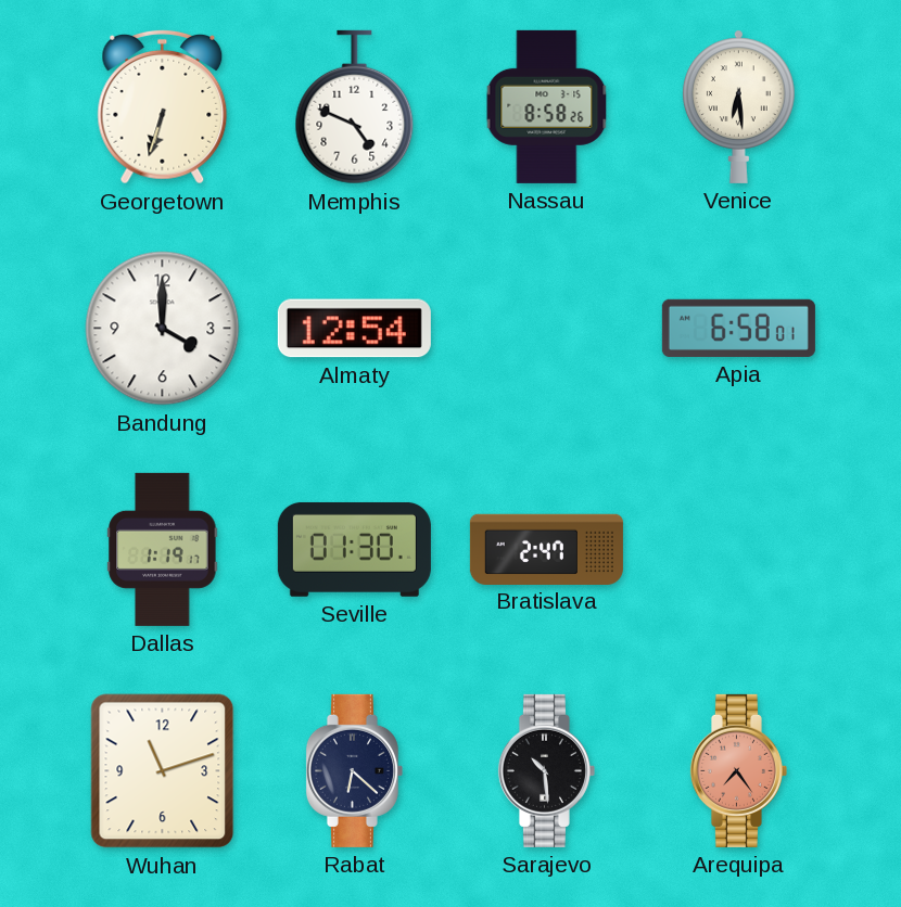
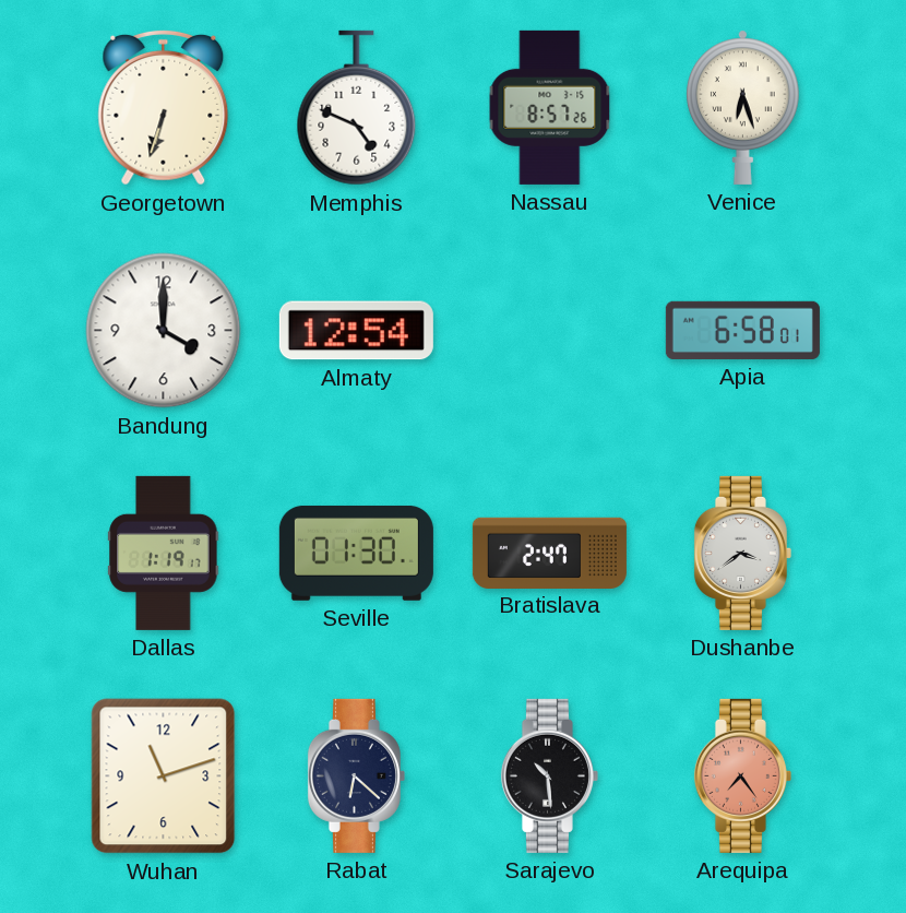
Nassau: 8:58 -> 8:57 (550, 107)
Venice: 6:29 -> 6:27 (742, 107)
Dushanbe: none -> 3:39 (742, 553)
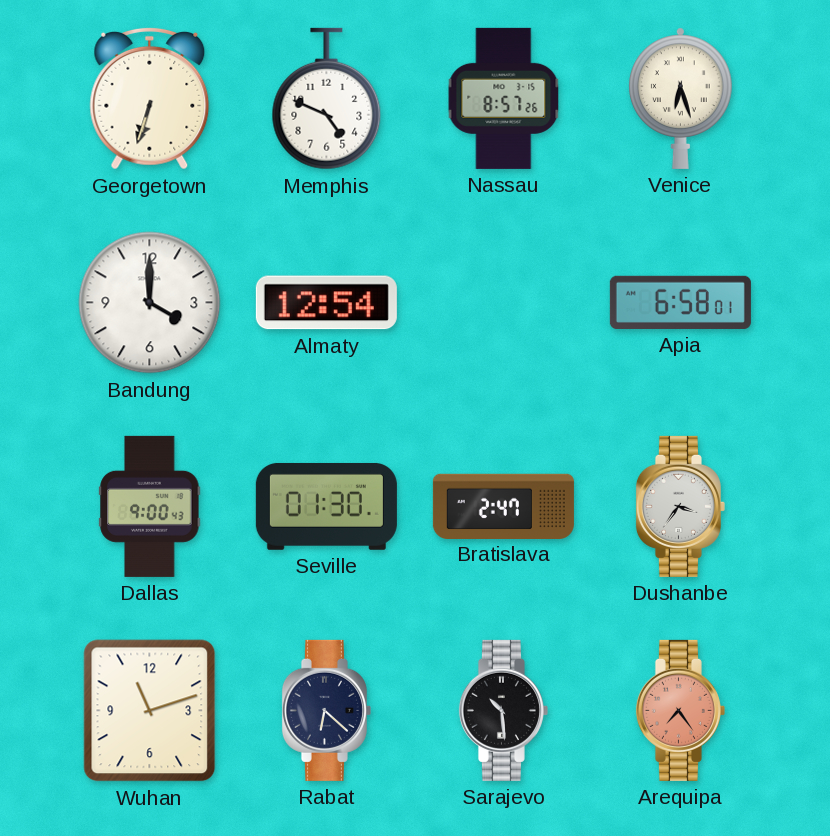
Dallas: 1:19 -> 9:00 (150, 506)
Dushanbe: 3:39 -> 3:36 (680, 506)
